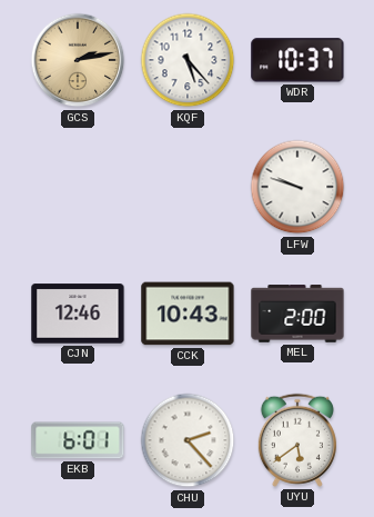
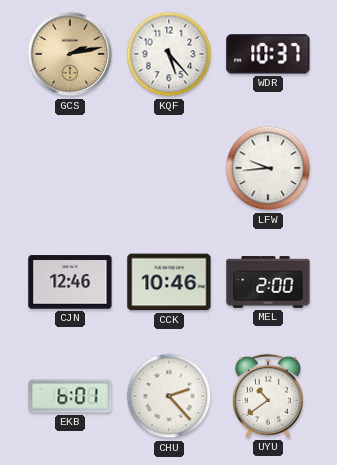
LFW: 9:48 -> 9:44 (268, 168)
CCK: 10:43 -> 10:46 (169, 282)
UYU: 5:39 -> 10:39 (268, 396)
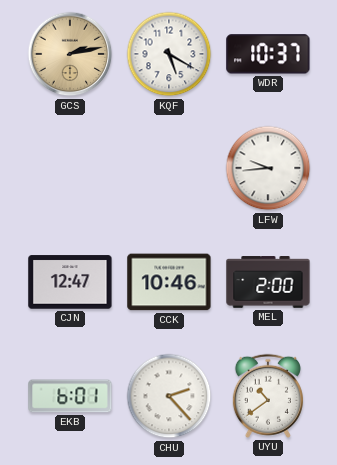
KQF: 5:23 -> 5:20 (169, 54)
CJN: 12:46 -> 12:47 (70, 282)
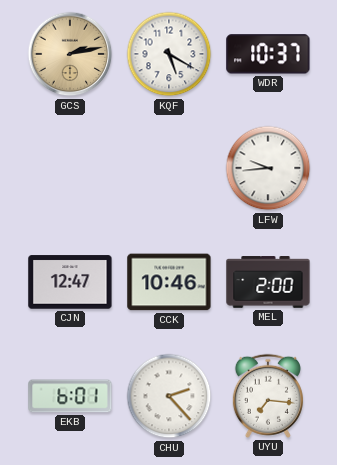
UYU: 10:39 -> 7:16 (268, 396)
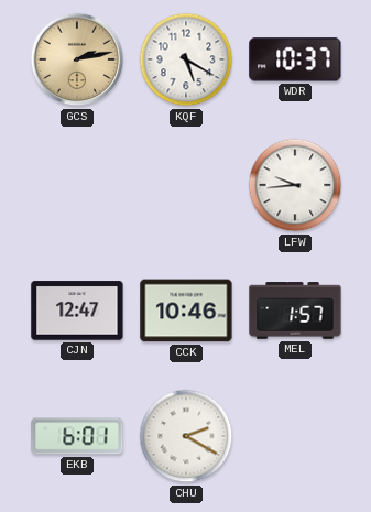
MEL: 2:00 -> 1:57 (295, 311)
CHU: 2:23 -> 2:20 (186, 436)
UYU: 7:16 -> none (268, 396)
